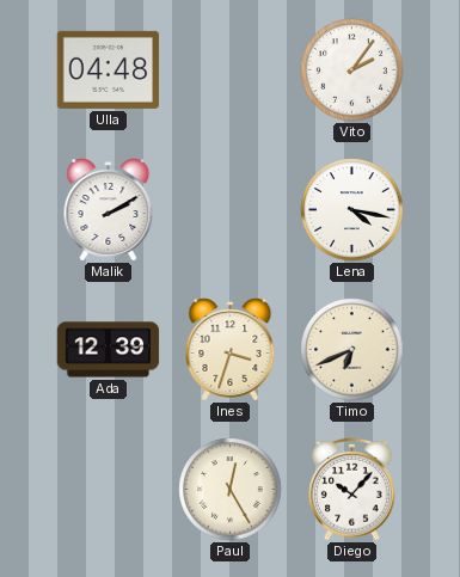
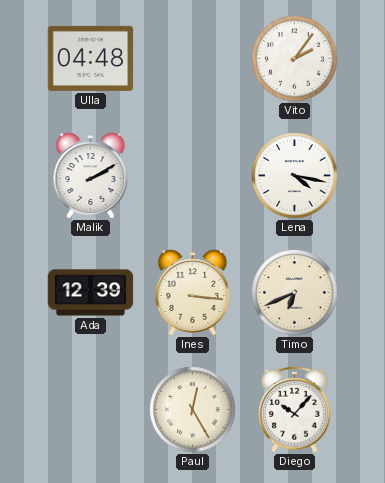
Ines: 3:33 -> 3:16 (193, 293)
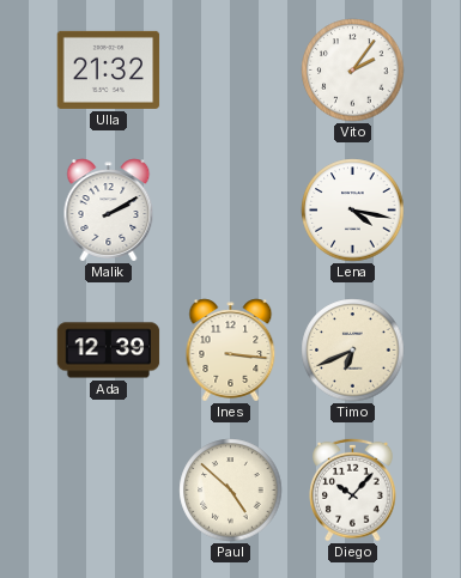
Ulla: 04:48 -> 21:32 (109, 69)
Paul: 12:25 -> 4:52 (231, 491)
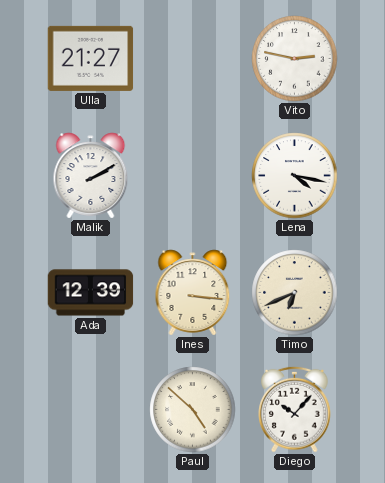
Ulla: 21:32 -> 21:27 (91, 58)
Vito: 2:06 -> 2:47 (295, 59)
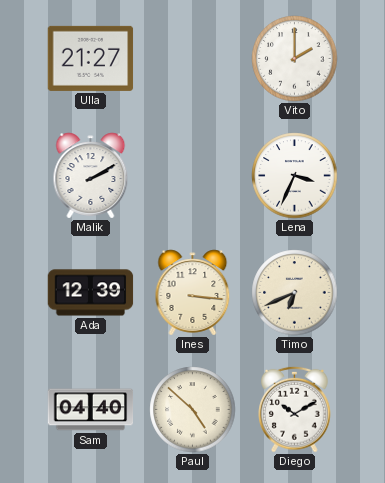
Vito: 2:47 -> 2:00 (295, 59)
Lena: 4:17 -> 3:34 (295, 176)
Sam: none -> 04:40 (91, 410)
Diego: 10:07 -> 10:10 (295, 409)
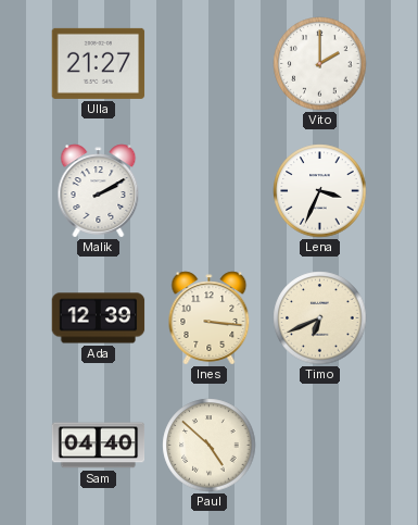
Diego: 10:10 -> none (295, 409)
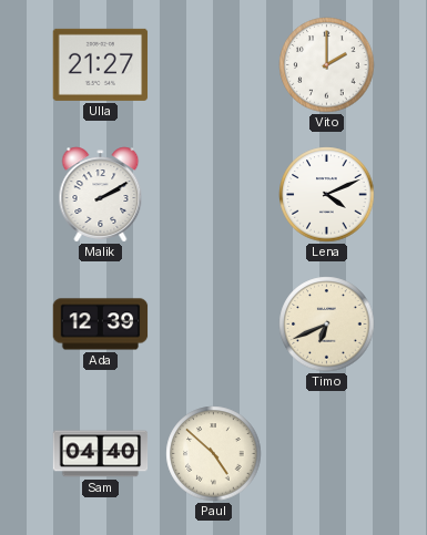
Lena: 3:34 -> 4:11 (327, 195)
Ines: 3:16 -> none (210, 318)
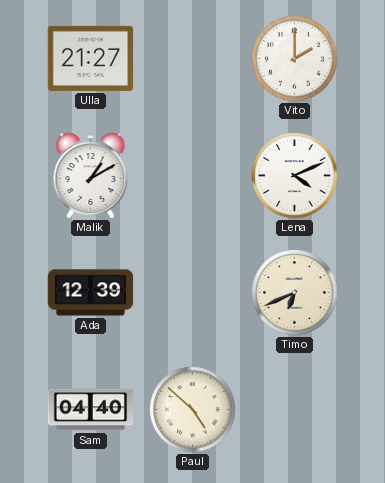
Malik: 2:10 -> 1:10 (91, 176)
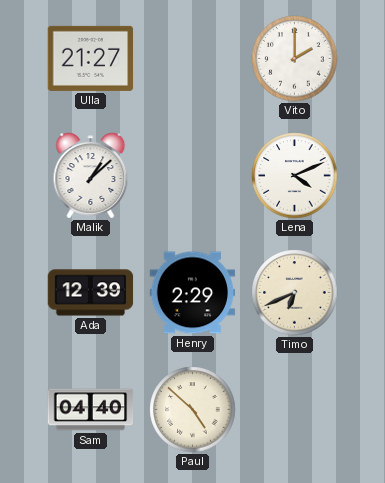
Malik: 1:10 -> 1:08 (91, 176)
Henry: none -> 2:29 (193, 293)
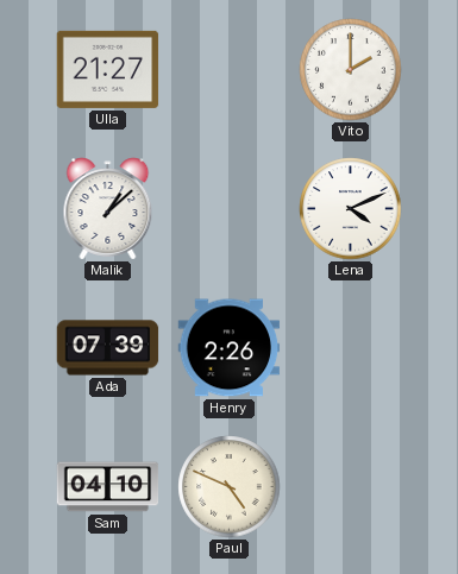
Ada: 12:39 -> 07:39 (108, 348)
Henry: 2:29 -> 2:26 (230, 348)
Timo: 6:41 -> none (295, 293)
Sam: 04:40 -> 04:10 (108, 487)
Paul: 4:52 -> 4:49 (230, 487)
